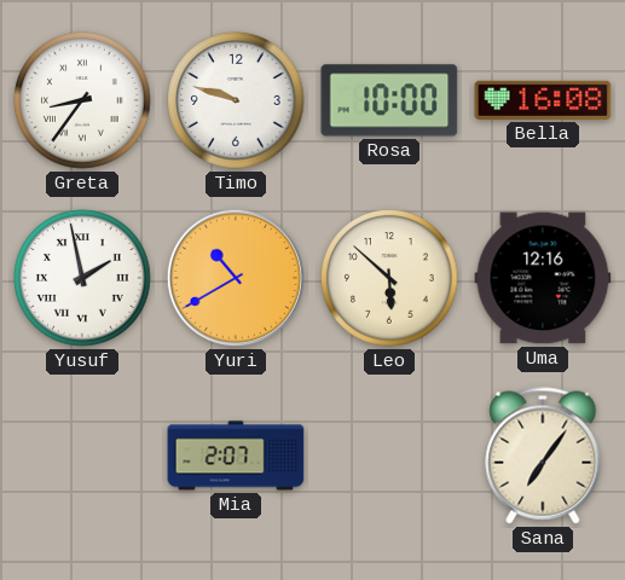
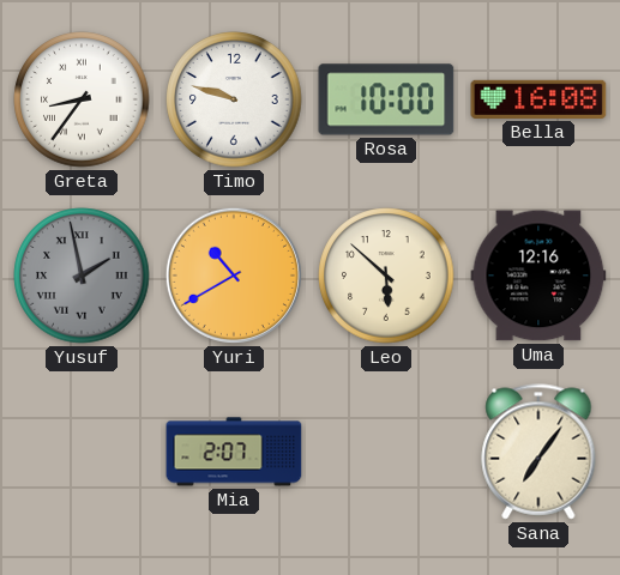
Yusuf dial: white -> grey (82, 276)
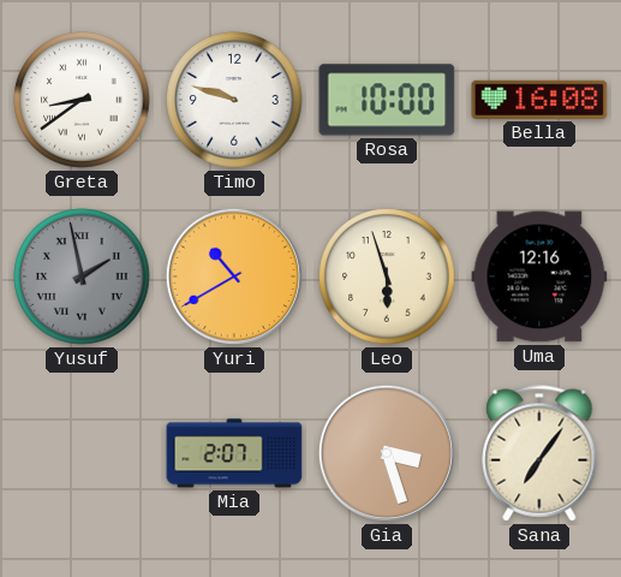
Greta: 8:36 -> 8:39 (82, 100)
Leo: 5:52 -> 5:57 (387, 276)
Gia: none -> 3:27 (387, 453)
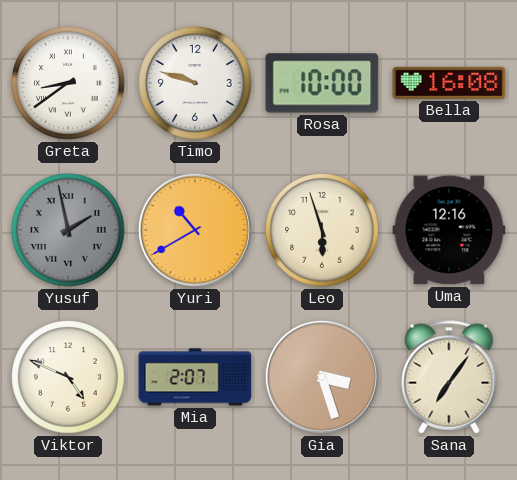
Viktor: none -> 4:49 (68, 377)
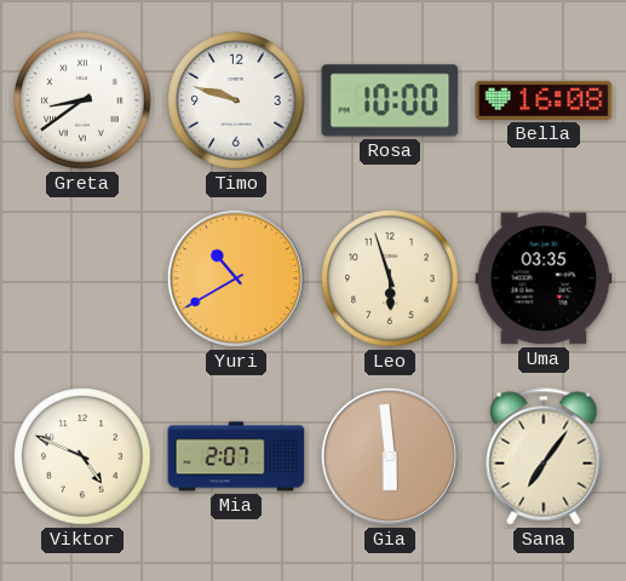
Yusuf: 1:58 -> none (68, 230)
Uma: 12:16 -> 03:35 (544, 278)
Gia: 3:27 -> 5:59 (390, 456)
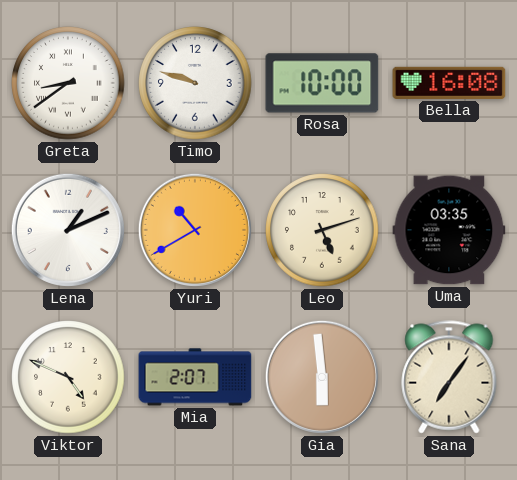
Lena: none -> 1:11 (68, 230)
Leo: 5:57 -> 5:12 (322, 230)
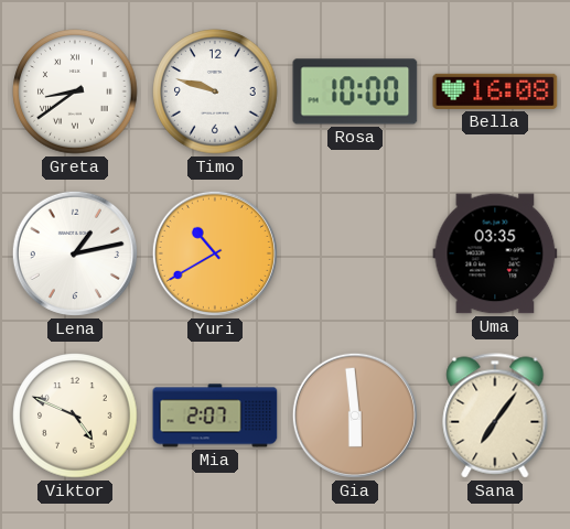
Lena: 1:11 -> 1:13 (75, 253)
Leo: 5:12 -> none (322, 230)
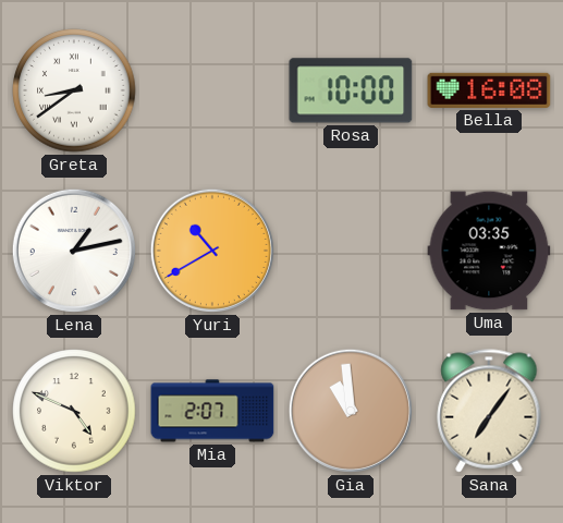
Timo: 9:48 -> none (215, 91)
Gia: 5:59 -> 10:59 (351, 411)
